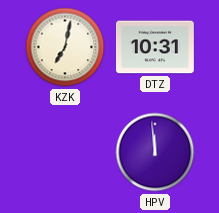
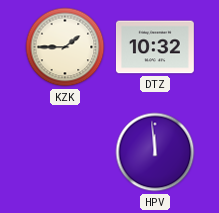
KZK: 7:02 -> 1:45 (65, 47)
DTZ: 10:31 -> 10:32 (155, 47)
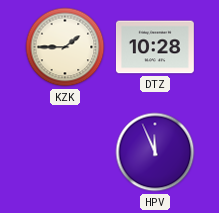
DTZ: 10:32 -> 10:28 (155, 47)
HPV: 11:59 -> 11:56 (155, 152)
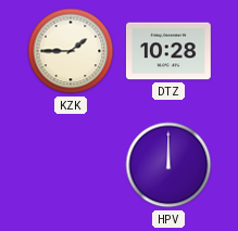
HPV: 11:56 -> 12:00 (168, 165)
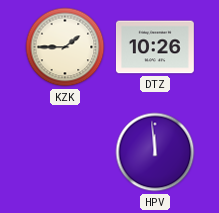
DTZ: 10:28 -> 10:26 (155, 47)
HPV: 12:00 -> 11:59 (155, 152)
